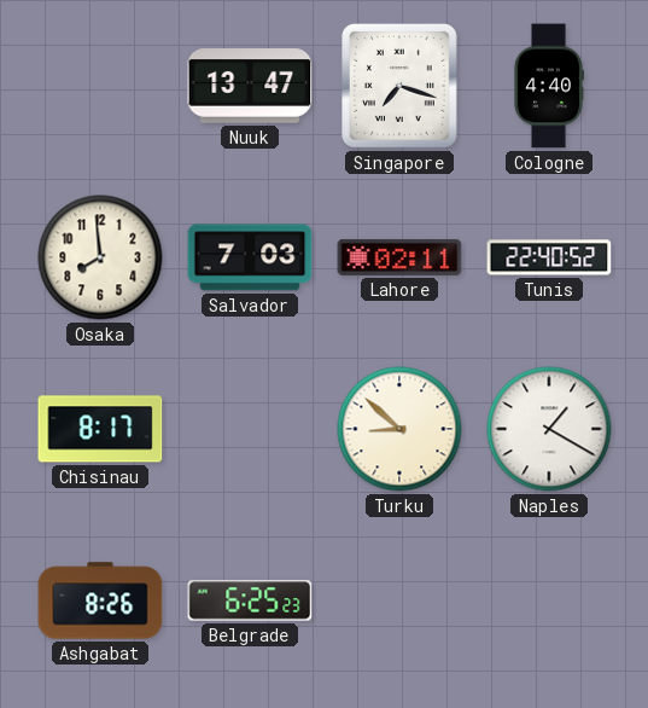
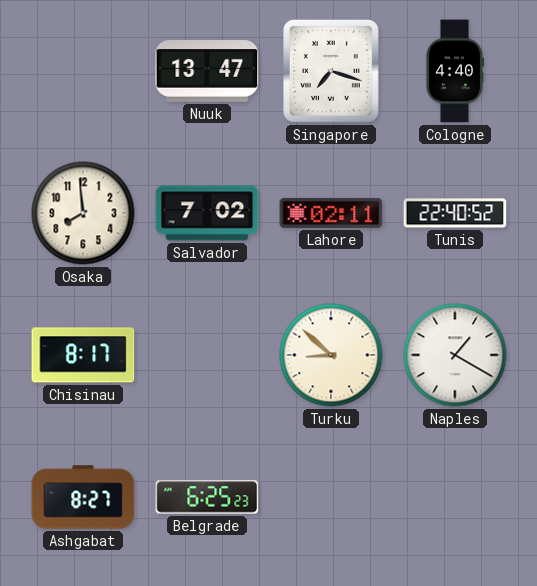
Salvador: 7:03 -> 7:02 (207, 213)
Ashgabat: 8:26 -> 8:27 (83, 497)
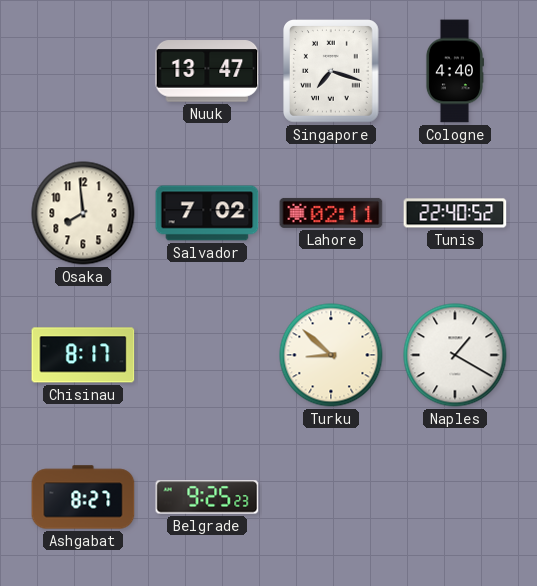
Belgrade: 6:25 -> 9:25 (207, 497)
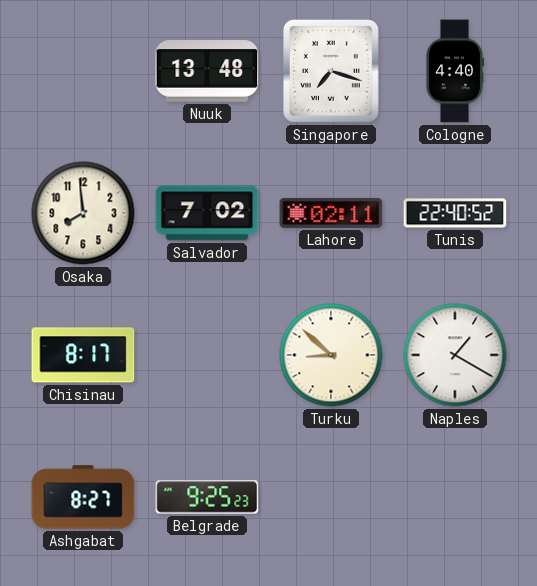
Nuuk: 13:47 -> 13:48 (207, 71)
